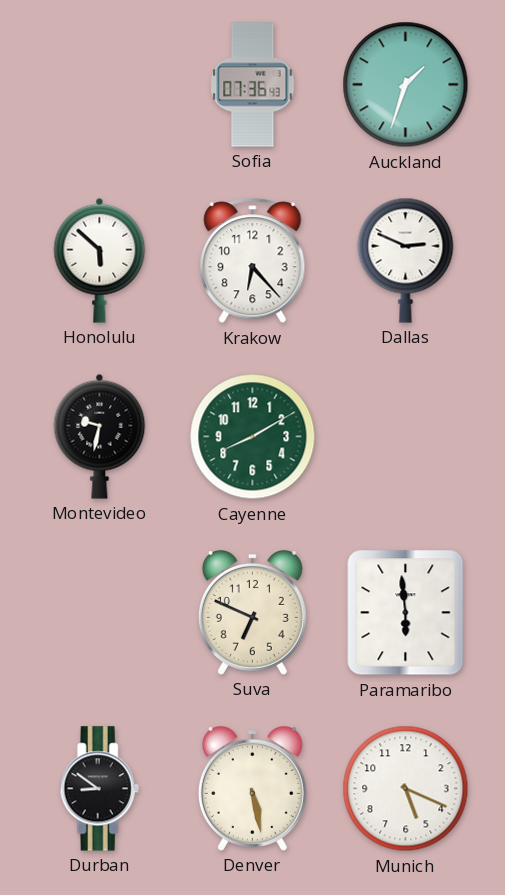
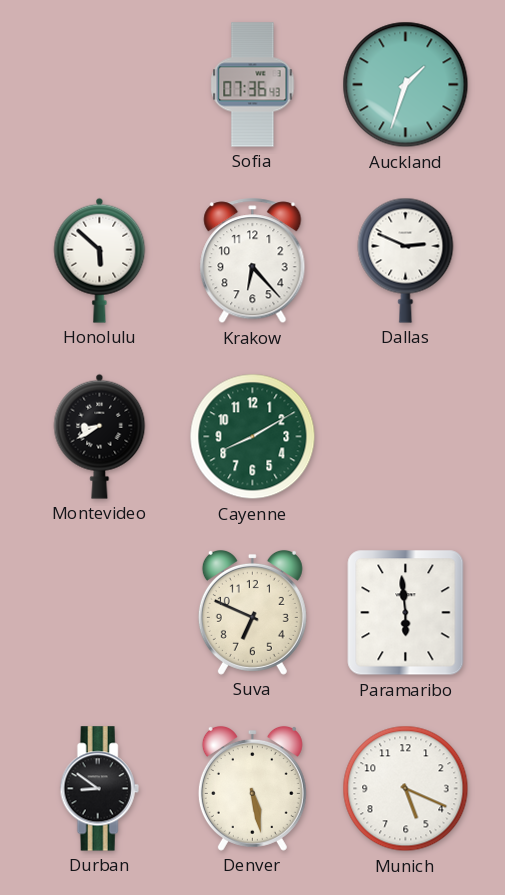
Montevideo: 9:32 -> 8:40 (100, 436)
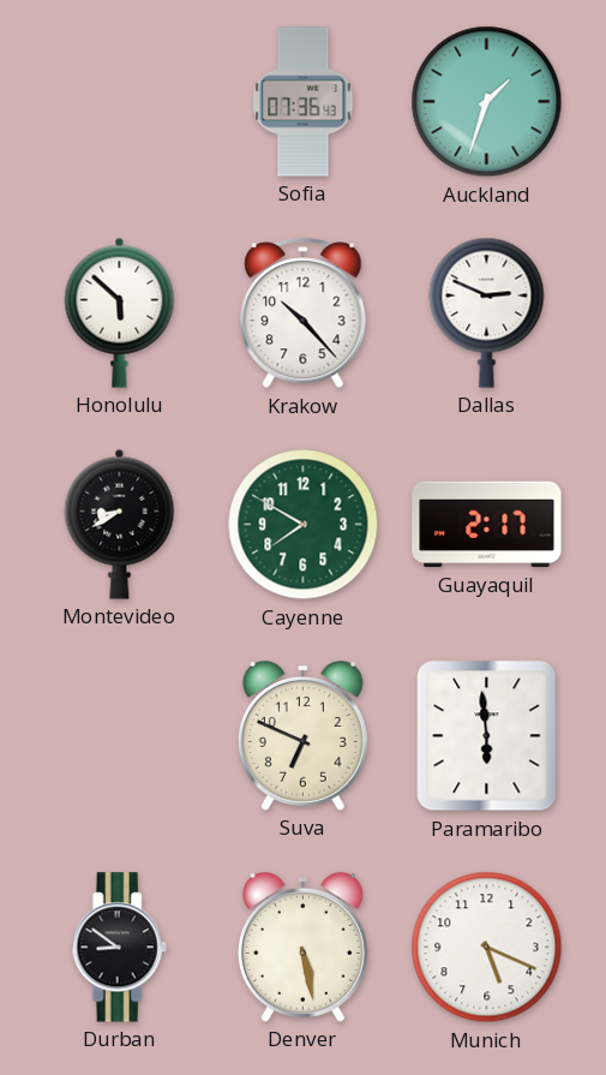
Krakow: 6:23 -> 10:23 (304, 313)
Cayenne: 8:10 -> 7:50 (304, 525)
Guayaquil: none -> 2:17 (487, 525)
